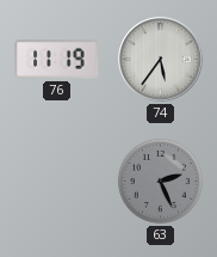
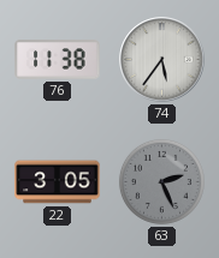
76: 11:19 -> 11:38 (58, 60)
22: none -> 3:05 (58, 182)
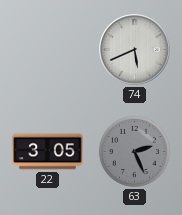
76: 11:38 -> none (58, 60)
74: 5:36 -> 5:41 (135, 50)
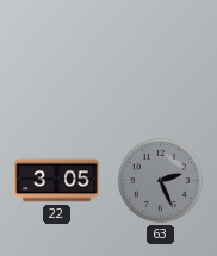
74: 5:41 -> none (135, 50)
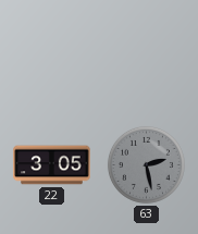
63: 2:26 -> 2:28 (146, 164)
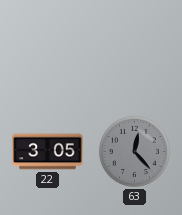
63: 2:28 -> 12:23 (134, 151)
